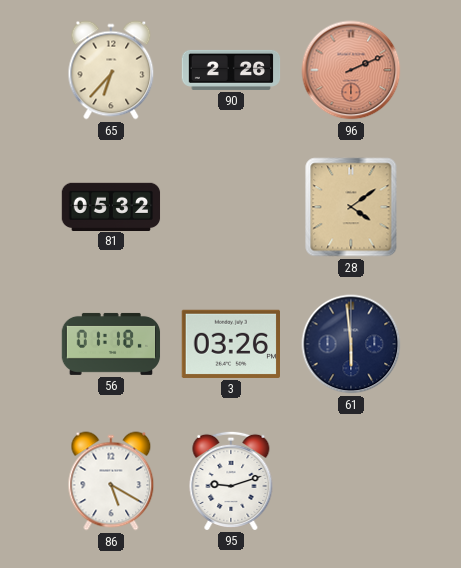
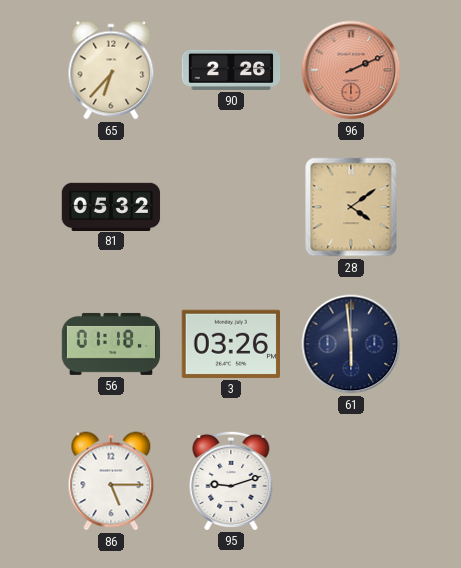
86: 5:20 -> 5:15 (111, 481)
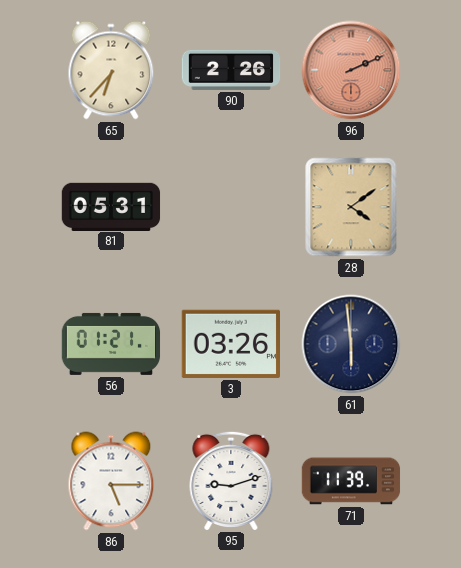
81: 05:32 -> 05:31 (111, 206)
56: 01:18 -> 01:21 (111, 344)
71: none -> 11:39 (351, 481)
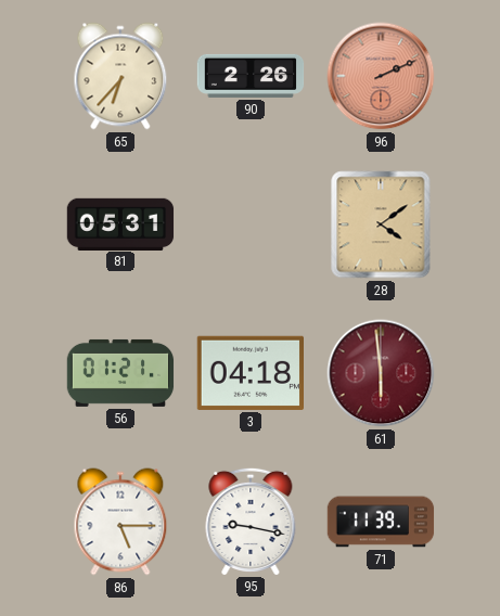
3: 03:26 -> 04:18 (249, 373)
61 dial: navy -> burgundy (381, 373)
95: 9:12 -> 9:17 (251, 521)
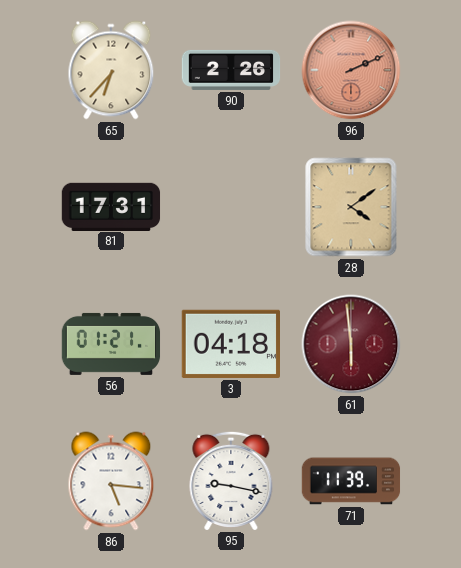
81: 05:31 -> 17:31 (111, 206)
86: 5:15 -> 5:16 (111, 481)
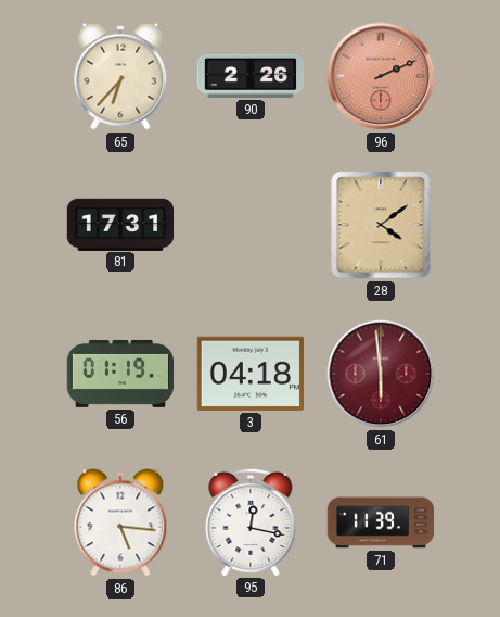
56: 01:21 -> 01:19 (120, 374)
95: 9:17 -> 12:17 (251, 521)
